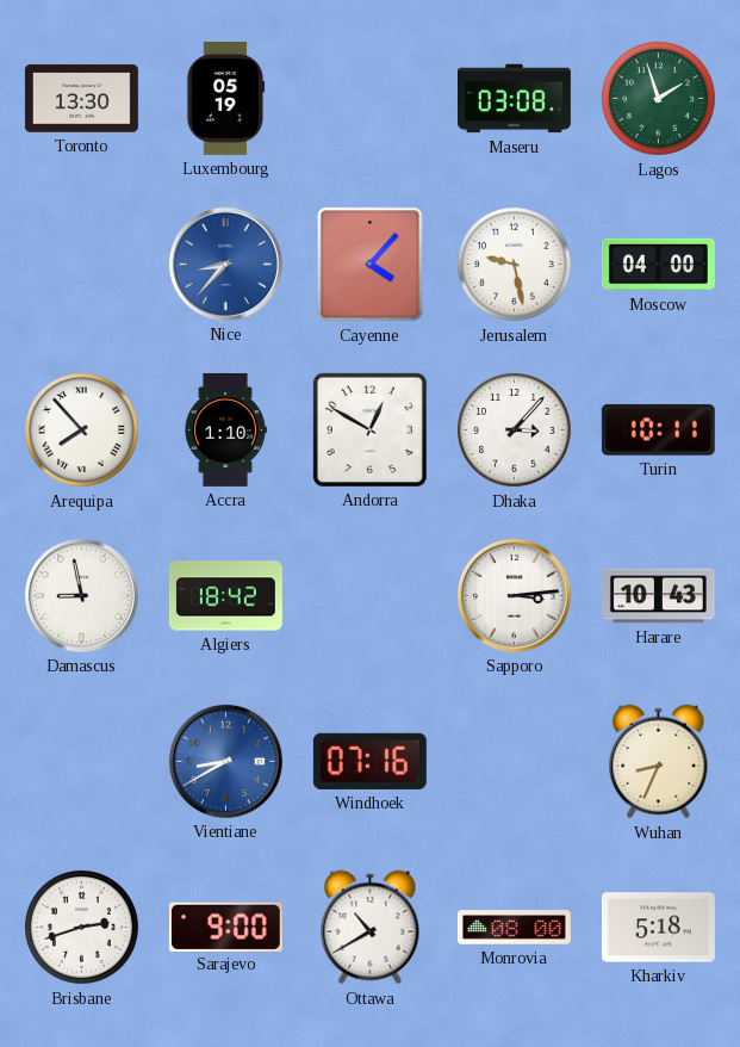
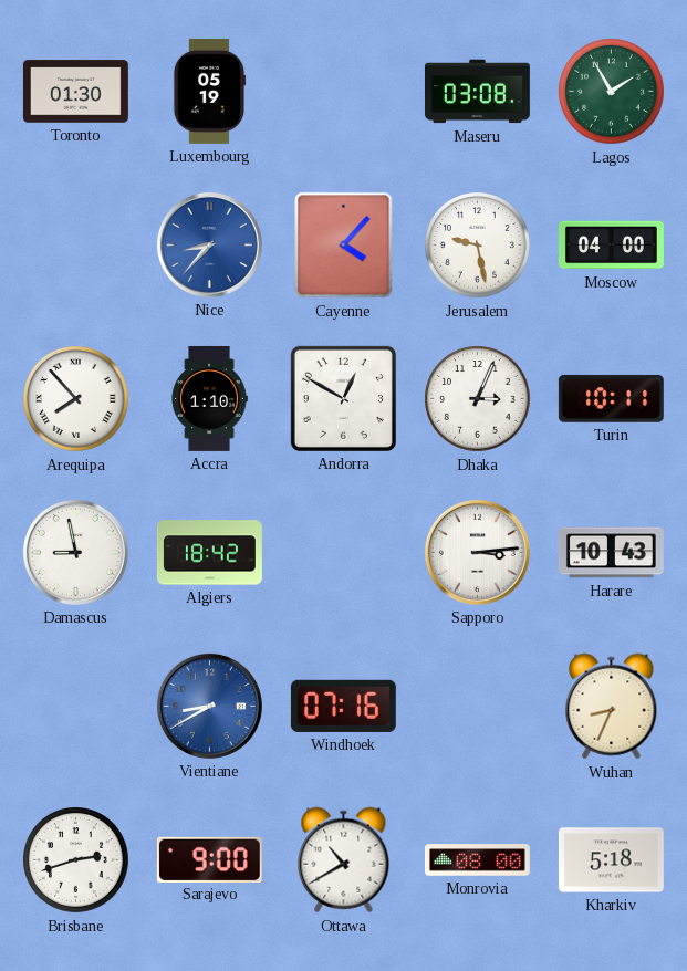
Toronto: 13:30 -> 01:30 (75, 92)
Lagos: 1:57 -> 1:55 (612, 92)
Dhaka: 3:07 -> 3:04 (478, 399)
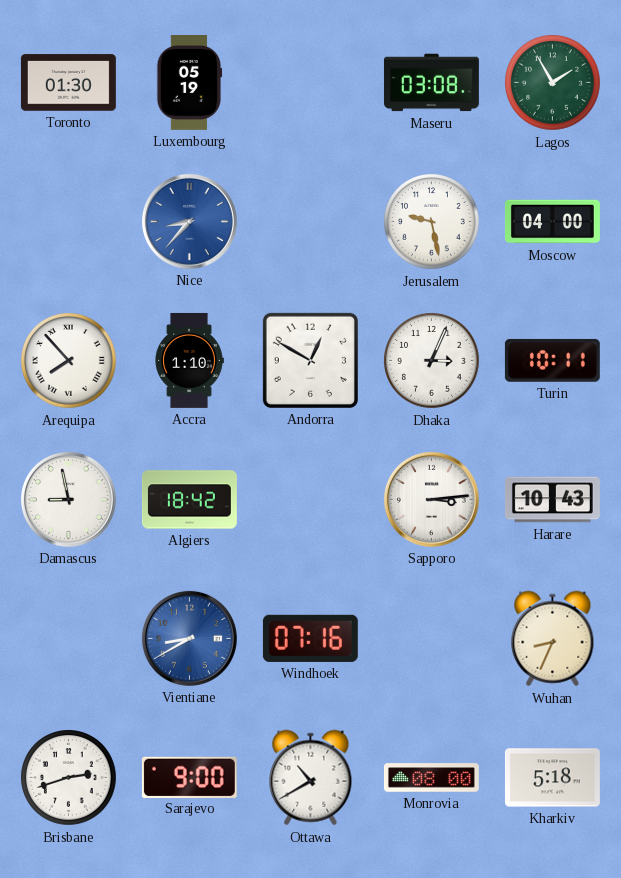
Cayenne: 4:07 -> none (344, 246)
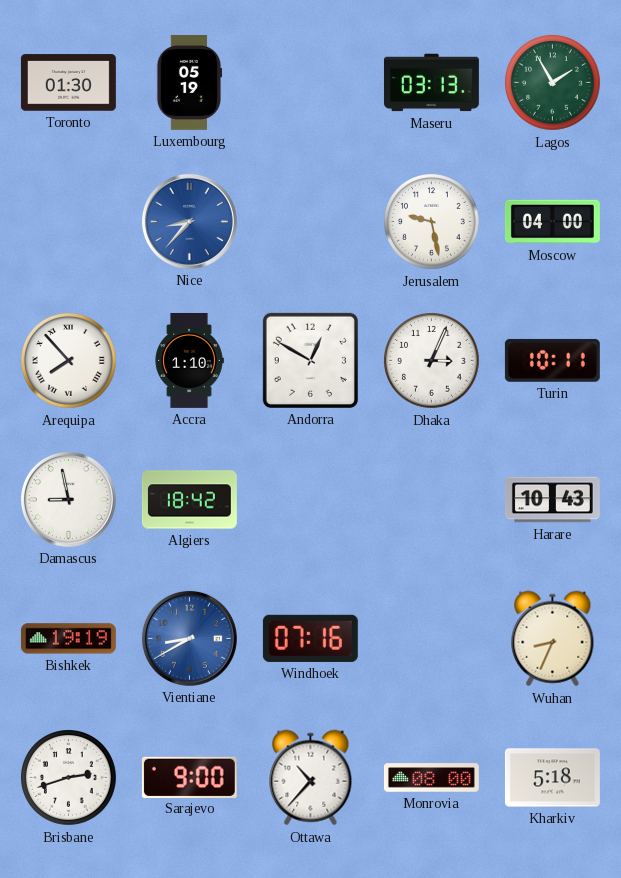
Maseru: 03:08 -> 03:13 (431, 83)
Sapporo: 3:14 -> none (431, 499)
Bishkek: none -> 19:19 (68, 639)
Ottawa: 10:40 -> 10:37 (311, 778)
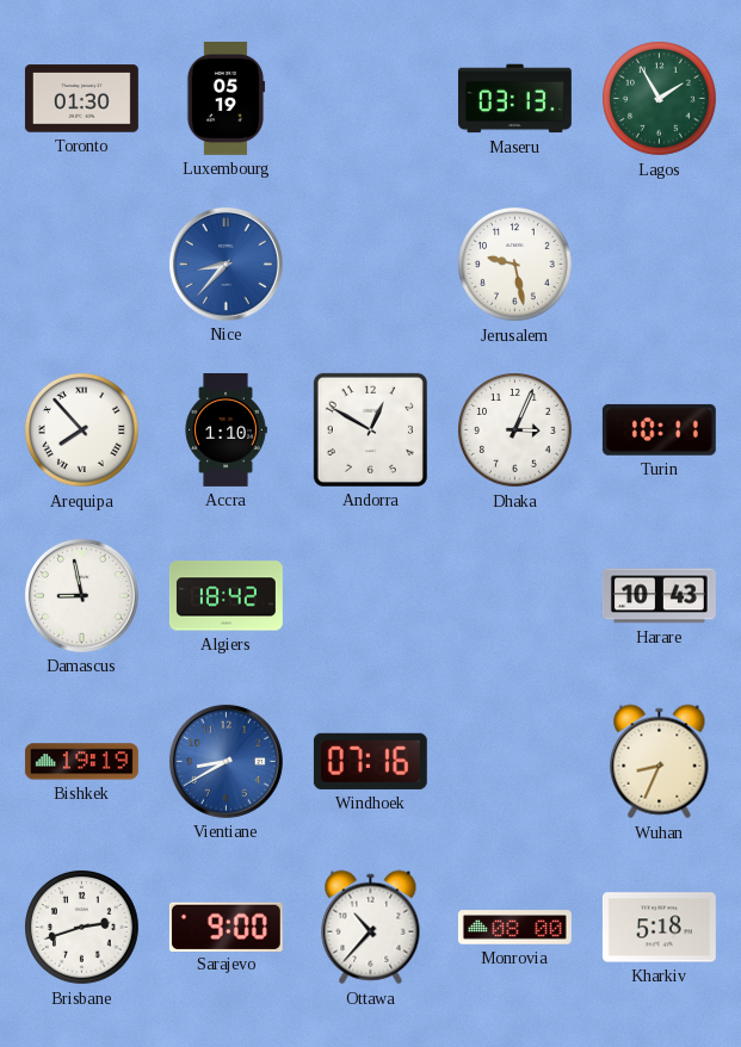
Moscow: 04:00 -> none (552, 222)
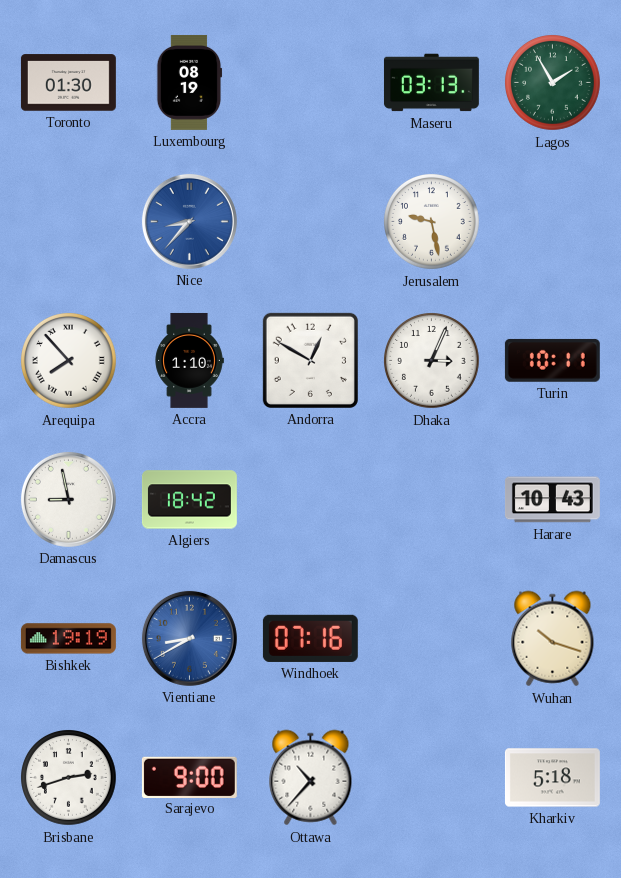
Luxembourg: 05:19 -> 08:19 (189, 82)
Wuhan: 8:34 -> 10:18 (553, 639)
Monrovia: 08:00 -> none (514, 928)
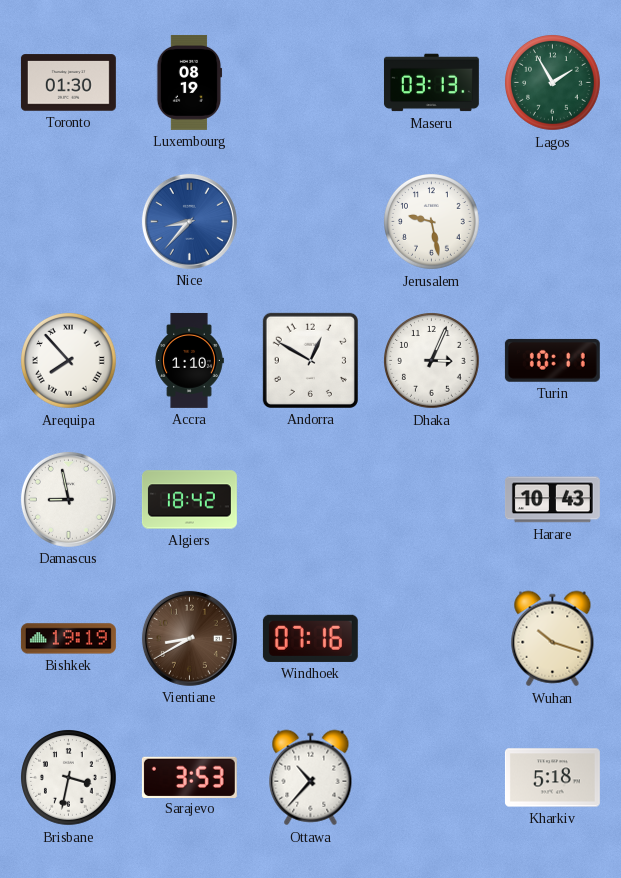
Vientiane dial: blue -> brown (189, 638)
Brisbane: 2:42 -> 3:32 (69, 778)
Sarajevo: 9:00 -> 3:53 (189, 777)
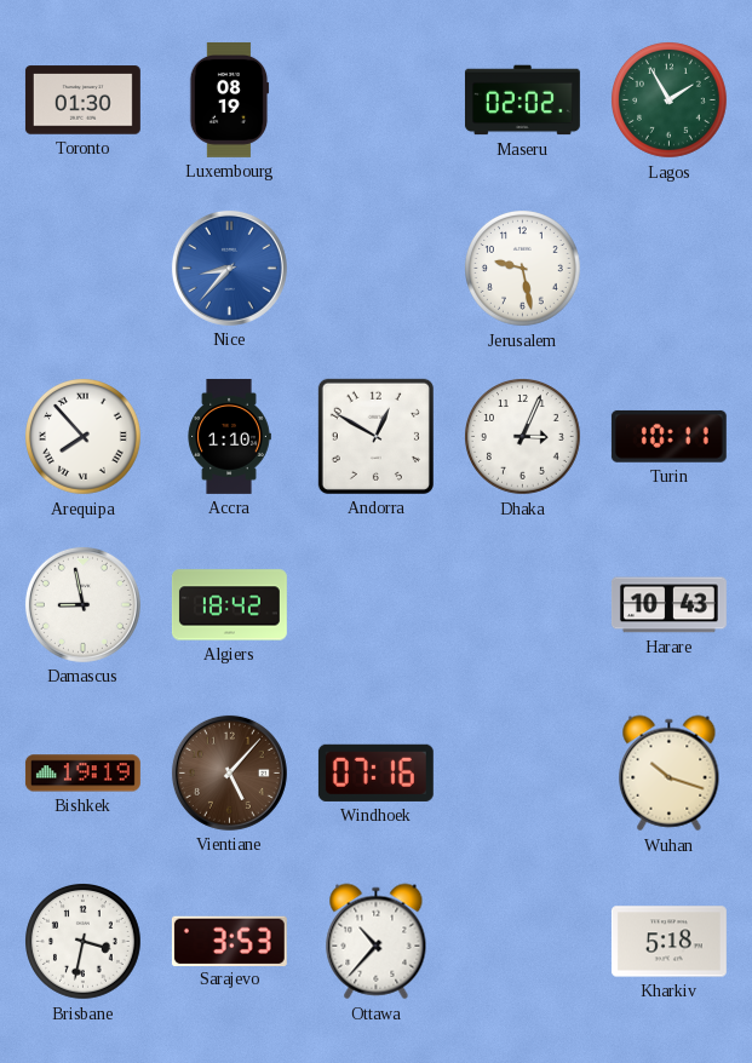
Maseru: 03:13 -> 02:02 (522, 100)
Vientiane: 8:40 -> 5:07 (229, 772)
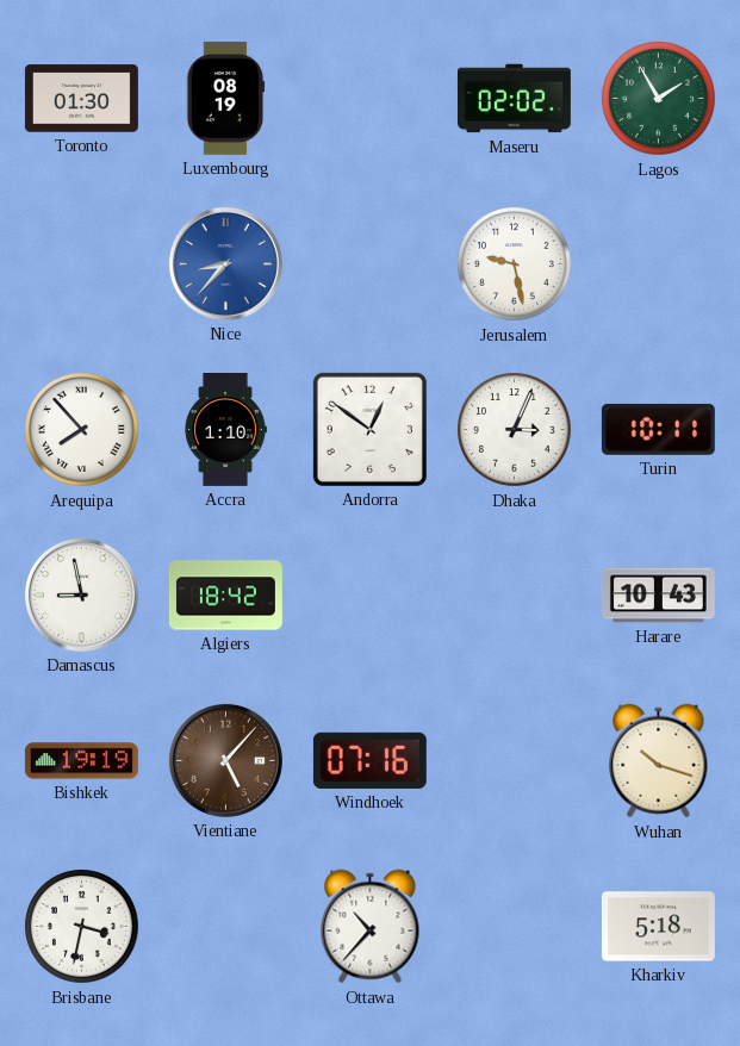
Andorra: 12:50 -> 12:51 (369, 429)
Sarajevo: 3:53 -> none (229, 941)
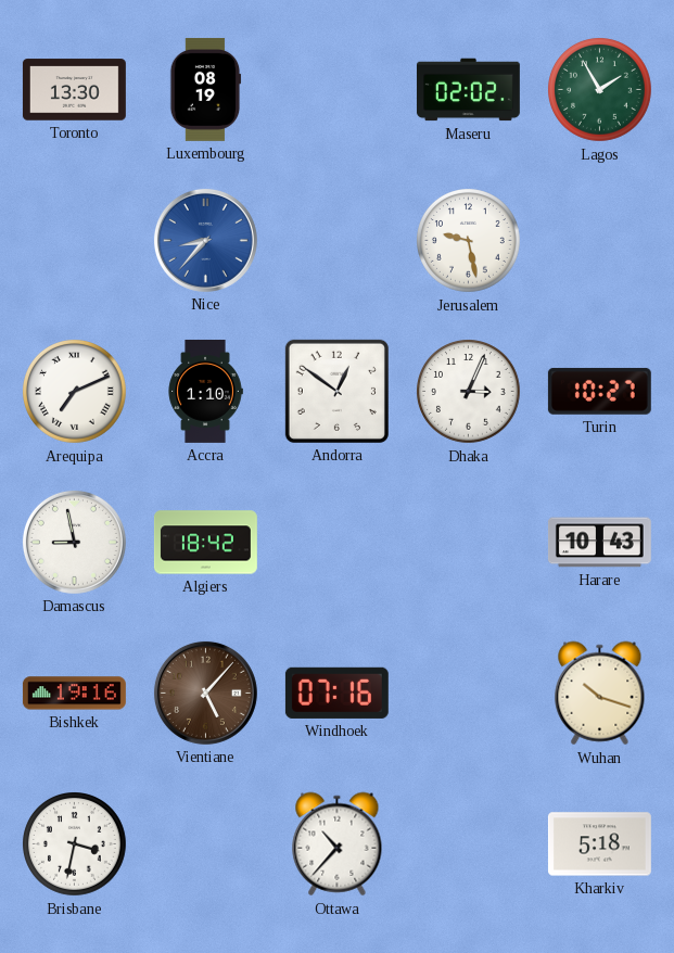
Toronto: 01:30 -> 13:30 (74, 90)
Arequipa: 7:53 -> 7:11 (75, 392)
Turin: 10:11 -> 10:27 (599, 391)
Bishkek: 19:19 -> 19:16 (74, 694)
